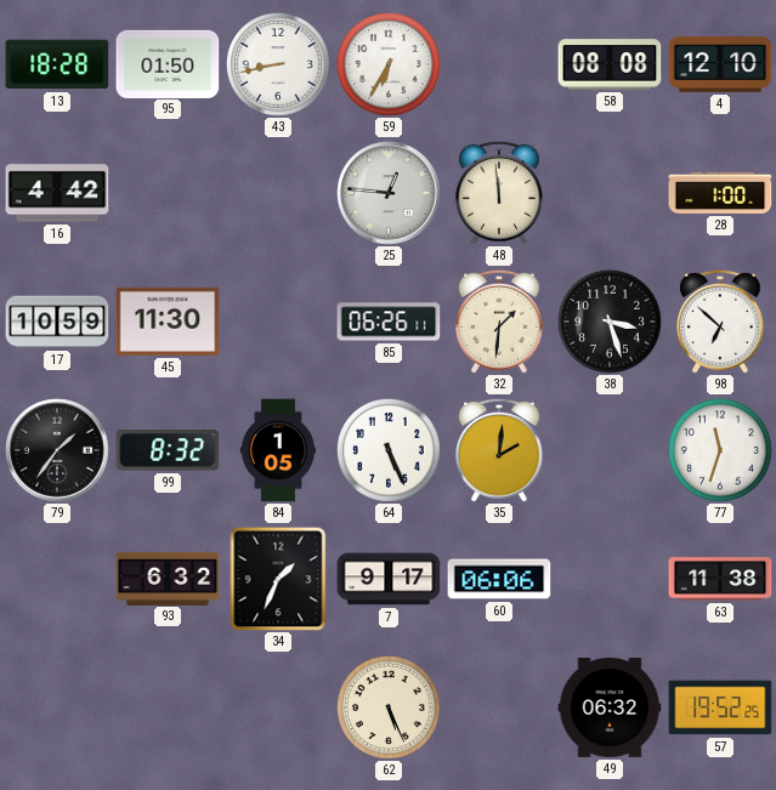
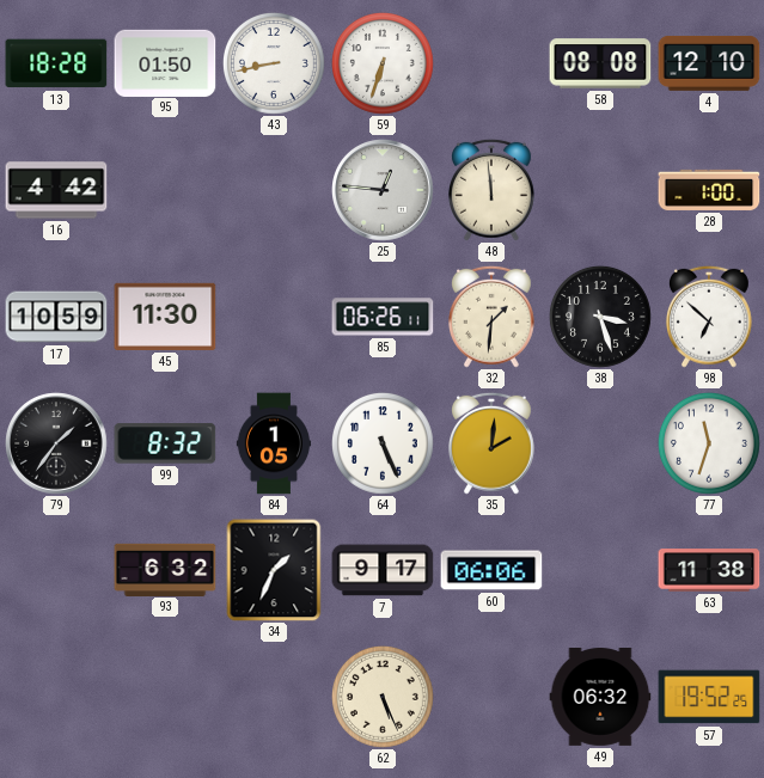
59: 6:35 -> 6:33 (384, 65)
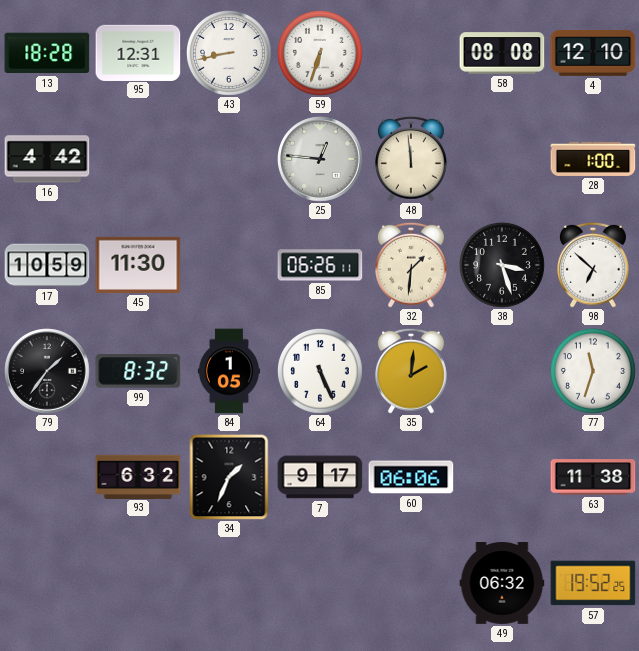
95: 01:50 -> 12:31 (138, 52)
62: 5:26 -> none (384, 698)
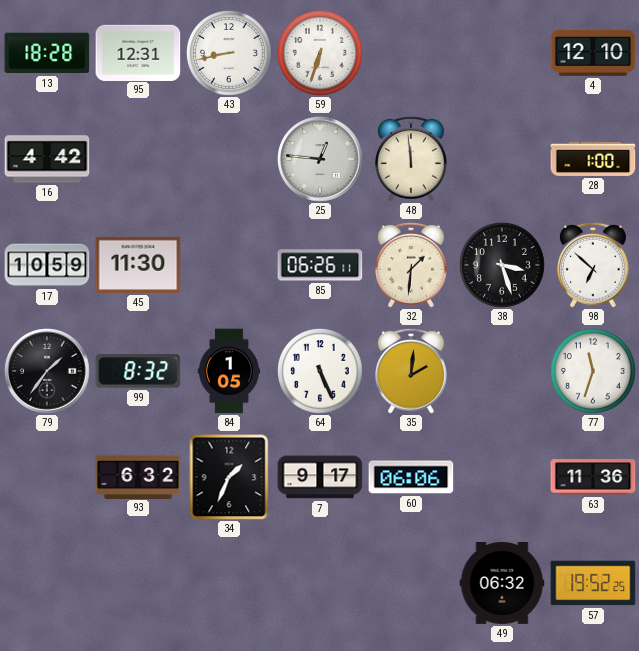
58: 08:08 -> none (502, 53)
63: 11:38 -> 11:36 (593, 477)
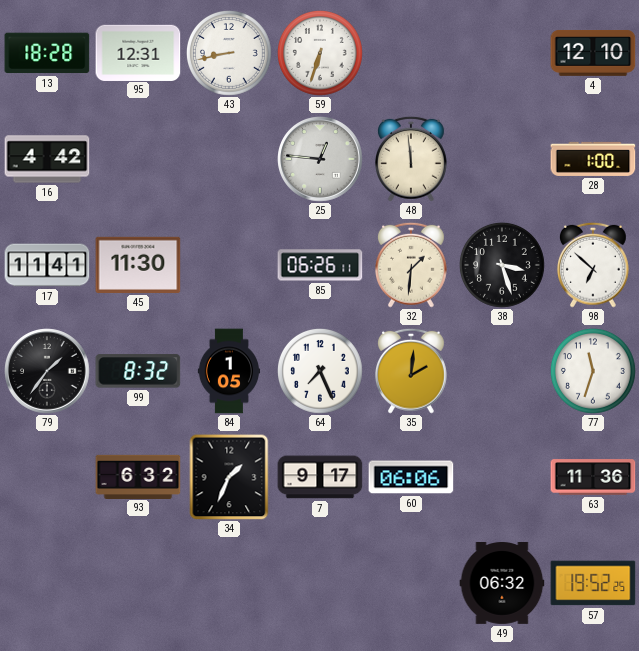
17: 10:59 -> 11:41 (47, 265)
64: 5:26 -> 7:26 (321, 372)
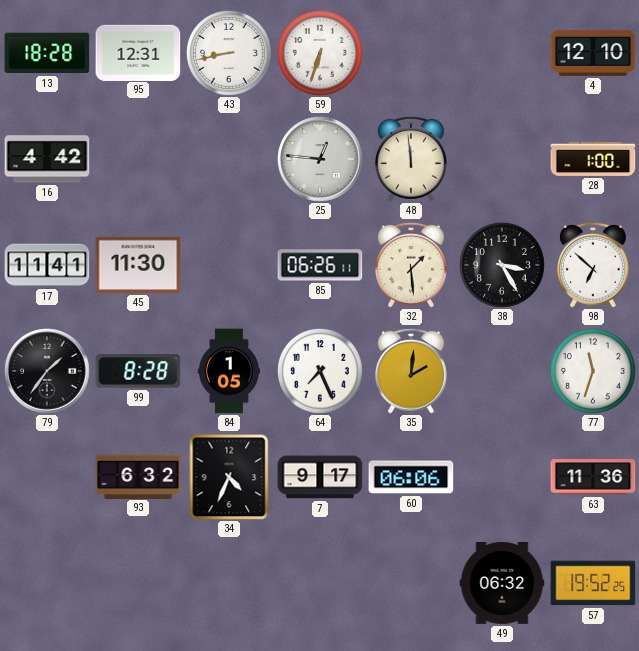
32: 1:31 -> 1:29 (412, 265)
38: 3:27 -> 3:25 (503, 266)
99: 8:32 -> 8:28 (138, 371)
34: 1:34 -> 4:34 (229, 477)
